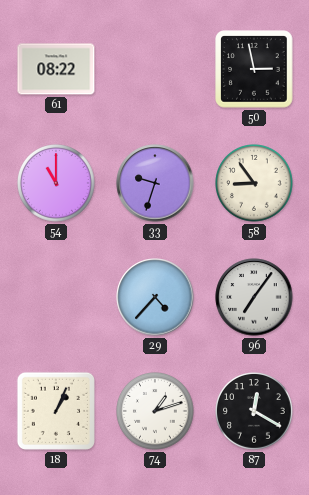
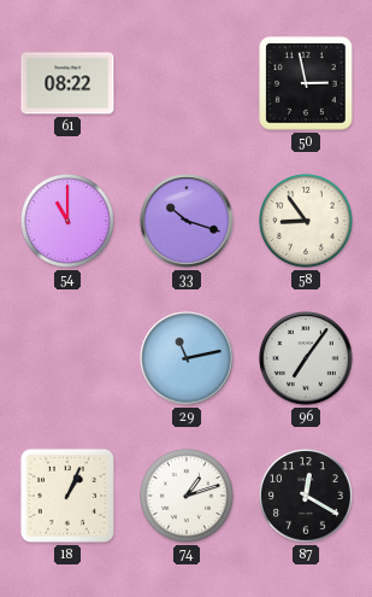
33: 9:33 -> 10:18 (187, 221)
29: 4:37 -> 11:13 (187, 358)
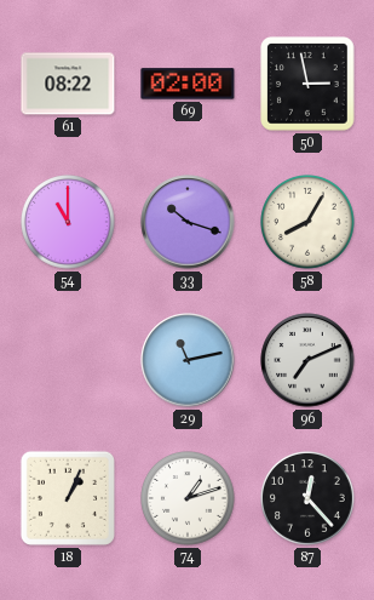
69: none -> 02:00 (188, 84)
58: 8:54 -> 8:05 (309, 223)
96: 7:06 -> 7:11 (307, 360)
87: 12:20 -> 12:23 (309, 499)
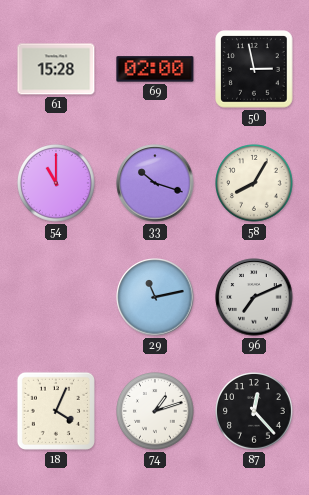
61: 08:22 -> 15:28 (56, 69)
18: 1:04 -> 4:04 (56, 411)
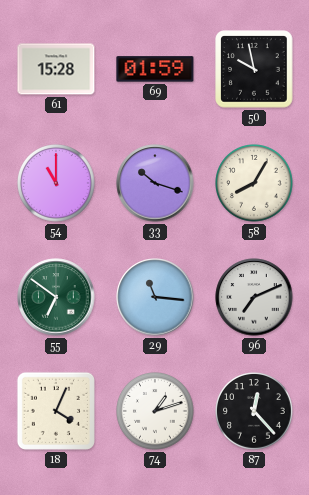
69: 02:00 -> 01:59 (155, 69)
50: 2:58 -> 9:58 (254, 69)
55: none -> 6:51 (56, 297)
29: 11:13 -> 11:16 (155, 297)
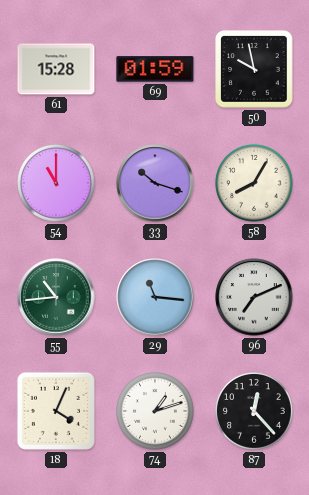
55: 6:51 -> 10:44 (56, 297)
